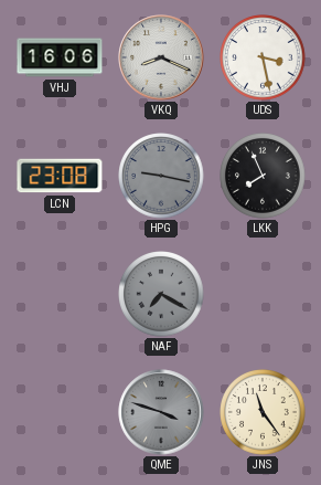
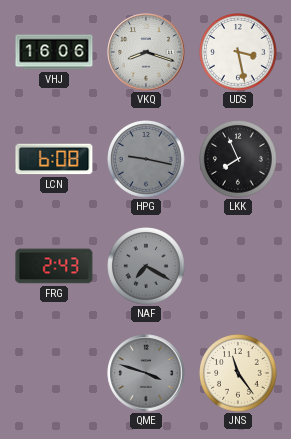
VKQ: 8:19 -> 8:18 (146, 52)
LCN: 23:08 -> 6:08 (54, 159)
FRG: none -> 2:43 (54, 266)
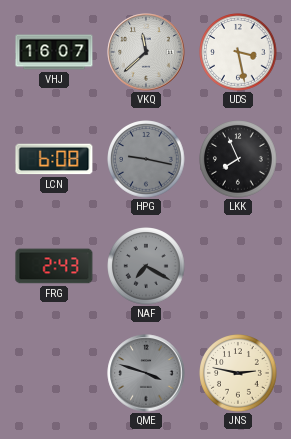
VHJ: 16:06 -> 16:07 (54, 52)
VKQ: 8:18 -> 11:38 (146, 52)
JNS: 11:24 -> 2:47 (238, 373)
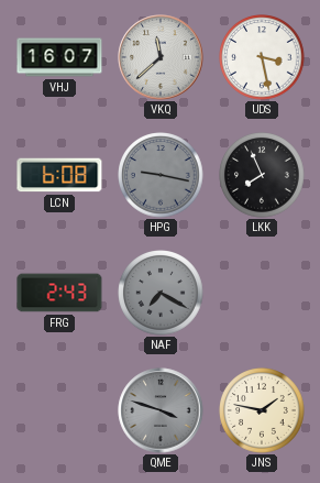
JNS: 2:47 -> 1:47 (262, 410)
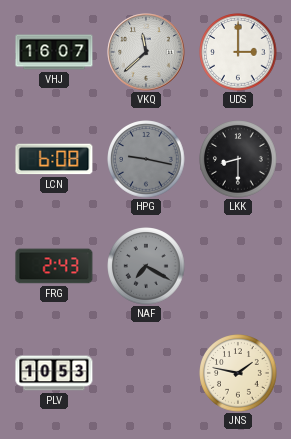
UDS: 3:28 -> 3:00 (238, 52)
LKK: 7:56 -> 8:30 (238, 159)
PLV: none -> 10:53 (54, 373)
QME: 3:48 -> none (161, 410)
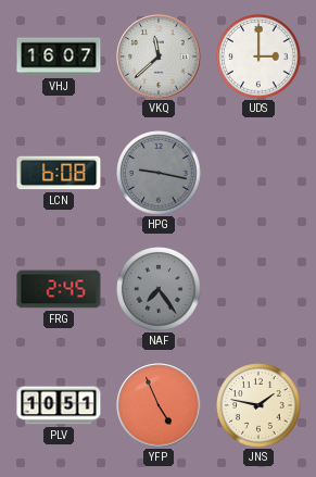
LKK: 8:30 -> none (238, 159)
FRG: 2:43 -> 2:45 (59, 289)
NAF: 7:20 -> 7:24 (159, 289)
PLV: 10:53 -> 10:51 (59, 405)
YFP: none -> 4:56 (159, 405)
